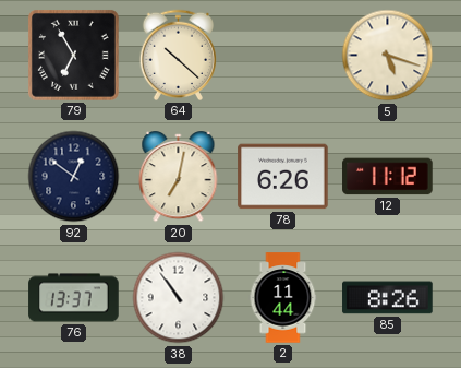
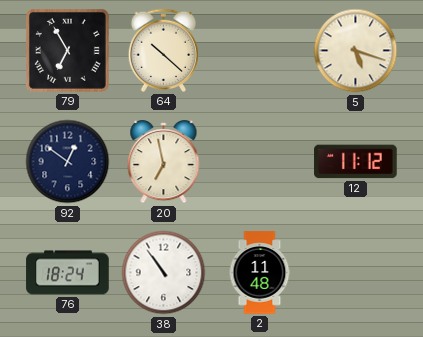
20: 7:02 -> 6:58 (164, 162)
78: 6:26 -> none (283, 177)
76: 13:37 -> 18:24 (68, 273)
2: 11:44 -> 11:48 (260, 273)
85: 8:26 -> none (388, 298)
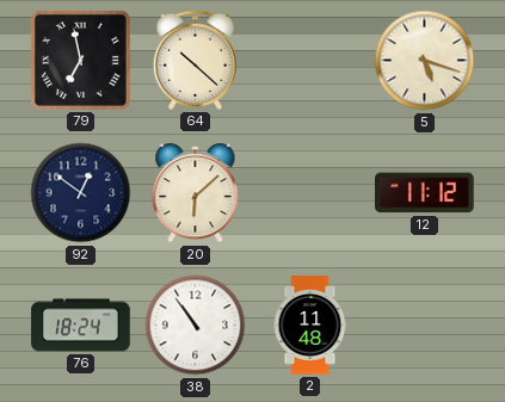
79: 6:55 -> 6:58 (80, 60)
20: 6:58 -> 6:08 (196, 193)
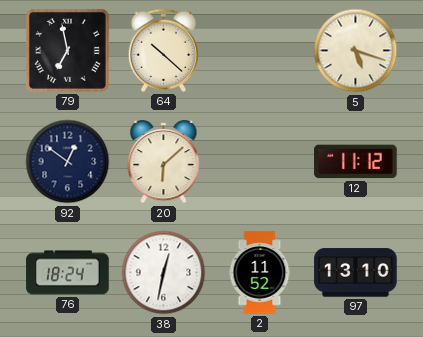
38: 10:54 -> 12:32 (164, 273)
2: 11:48 -> 11:52 (260, 273)
97: none -> 13:10 (356, 273)
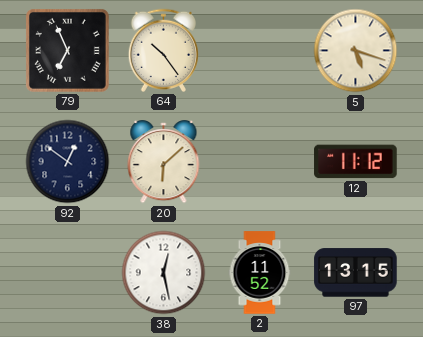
79: 6:58 -> 6:56 (67, 50)
64: 10:22 -> 10:24 (163, 50)
76: 18:24 -> none (68, 273)
38: 12:32 -> 12:28 (164, 273)
97: 13:10 -> 13:15 (356, 273)
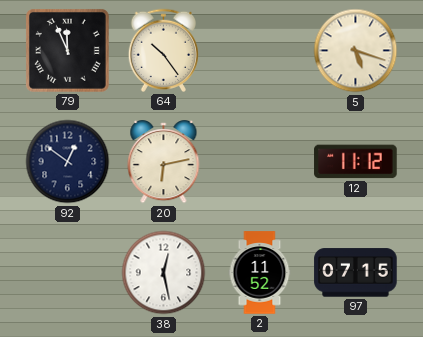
79: 6:56 -> 11:56 (67, 50)
20: 6:08 -> 6:13 (164, 162)
97: 13:15 -> 07:15 (356, 273)
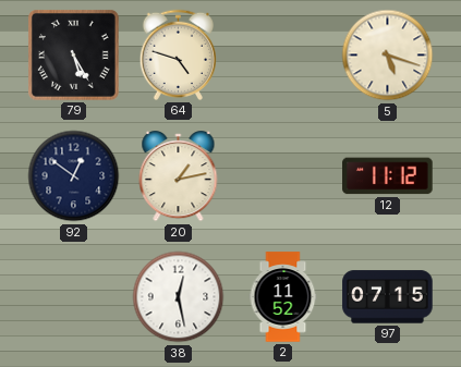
79: 11:56 -> 5:25 (73, 54)
64: 10:24 -> 4:48 (178, 54)
20: 6:13 -> 1:13 (179, 176)
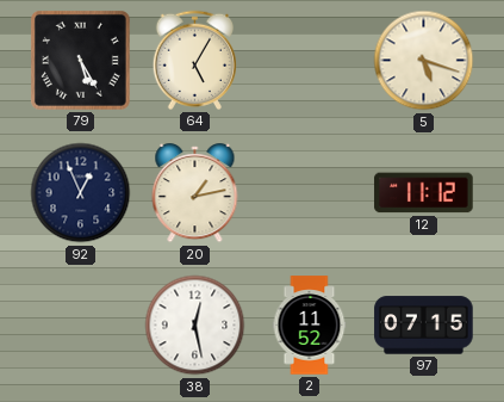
64: 4:48 -> 5:05 (194, 60)
92: 12:51 -> 12:56 (81, 193)
